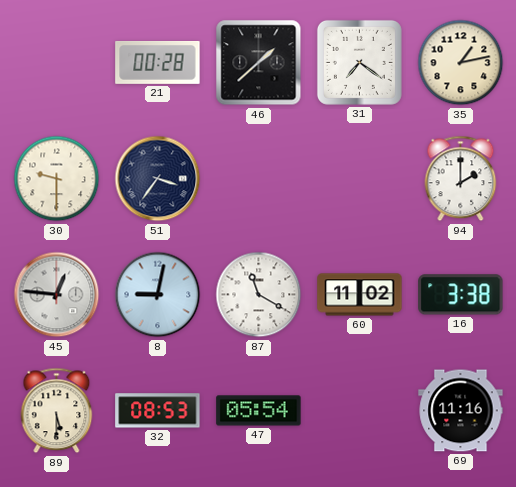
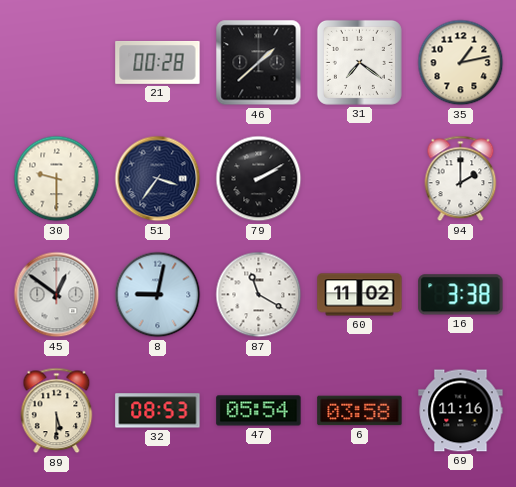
79: none -> 2:10 (259, 179)
45: 12:46 -> 12:51 (57, 295)
6: none -> 03:58 (360, 411)
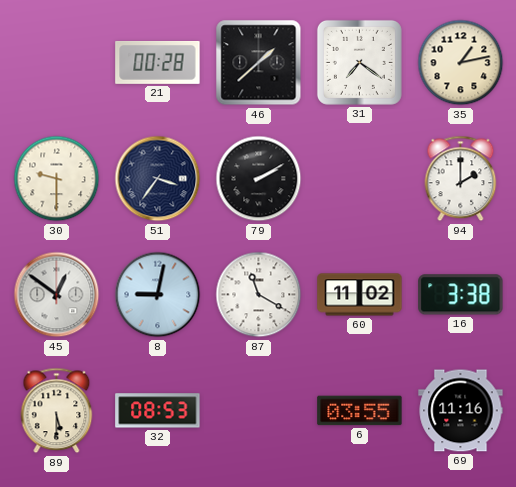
47: 05:54 -> none (259, 411)
6: 03:58 -> 03:55 (360, 411)
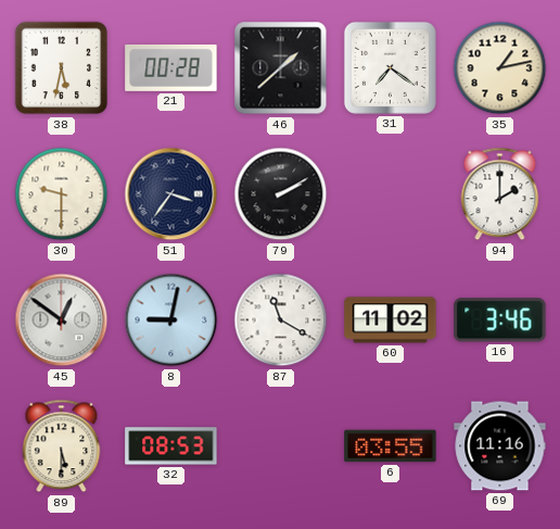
38: none -> 5:32 (62, 68)
16: 3:38 -> 3:46 (500, 320)
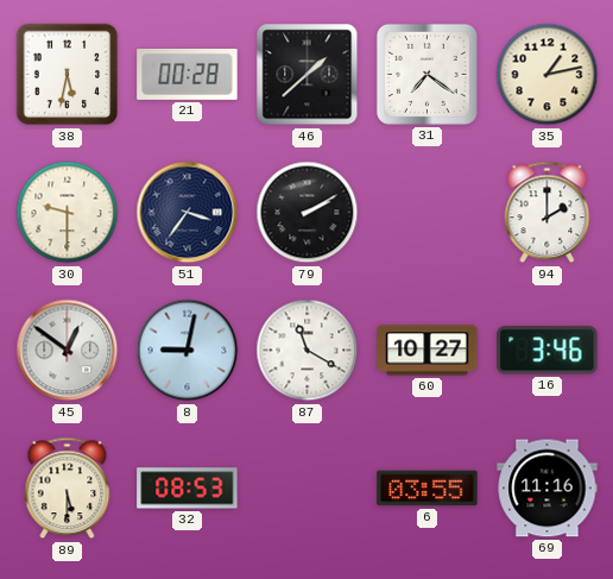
60: 11:02 -> 10:27 (428, 351)
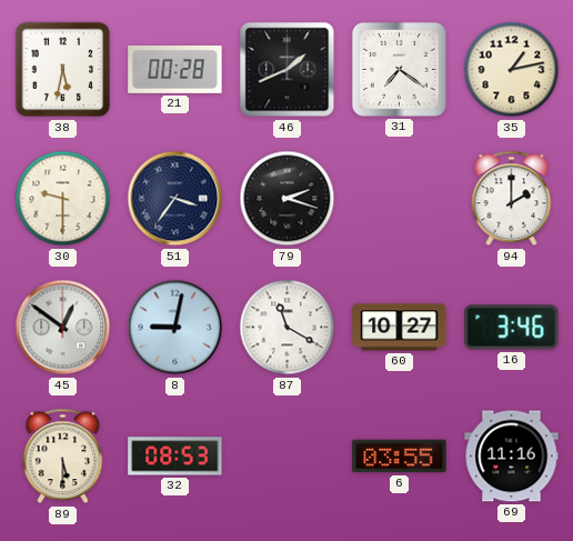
46: 1:38 -> 1:41 (288, 70)
79: 2:10 -> 2:18 (288, 199)
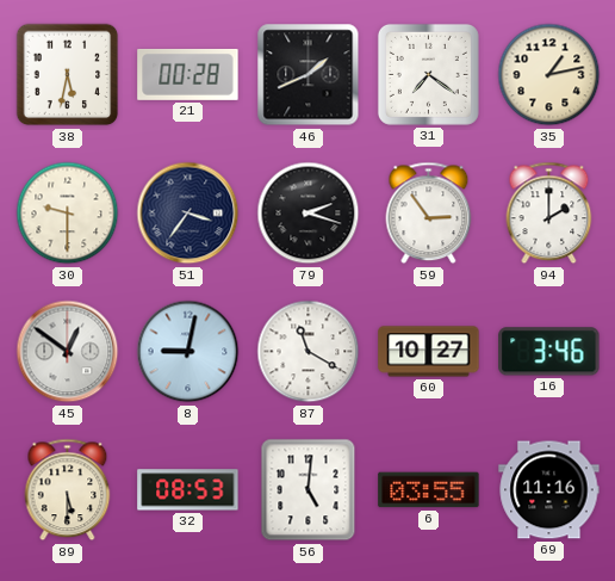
59: none -> 2:54 (429, 214)
56: none -> 5:01 (309, 490)
